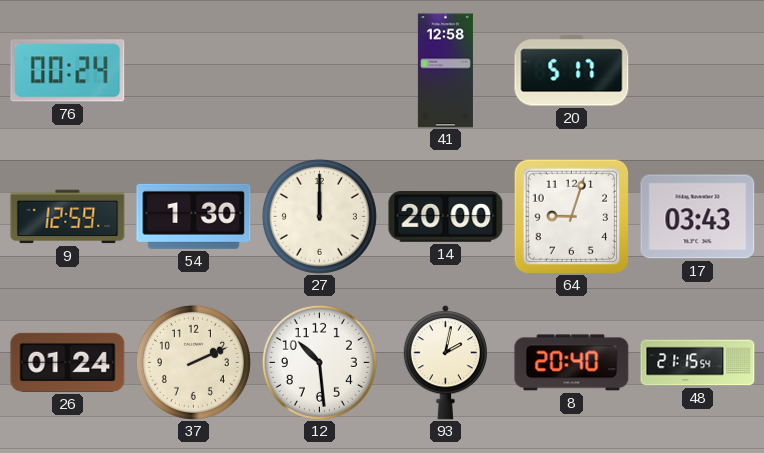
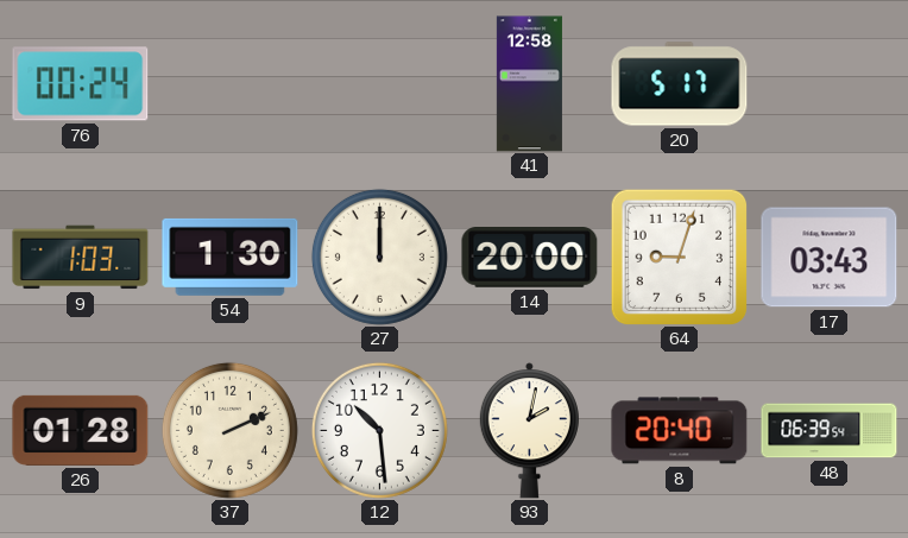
9: 12:59 -> 1:03 (81, 258)
26: 01:24 -> 01:28 (81, 430)
48: 21:15 -> 06:39 (830, 431)
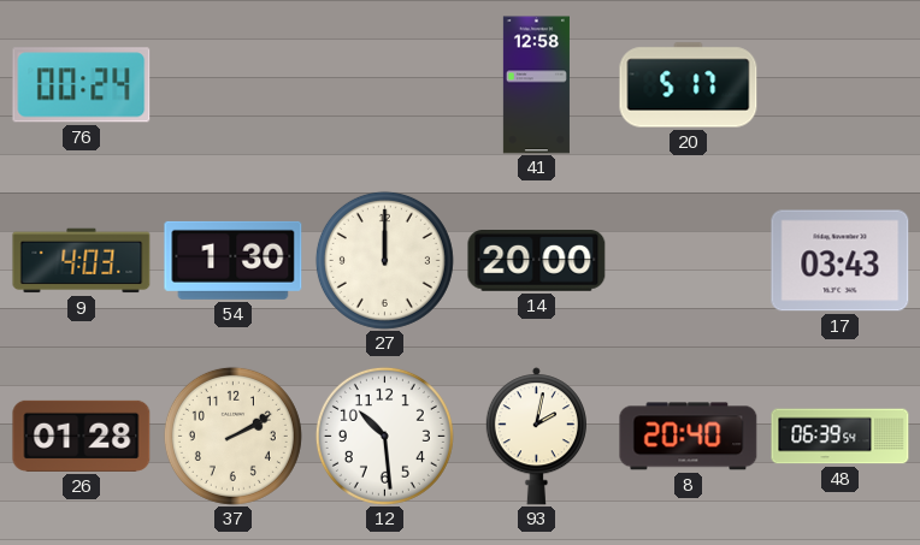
9: 1:03 -> 4:03 (82, 261)
64: 9:03 -> none (679, 257)
37: 2:11 -> 2:10 (232, 436)
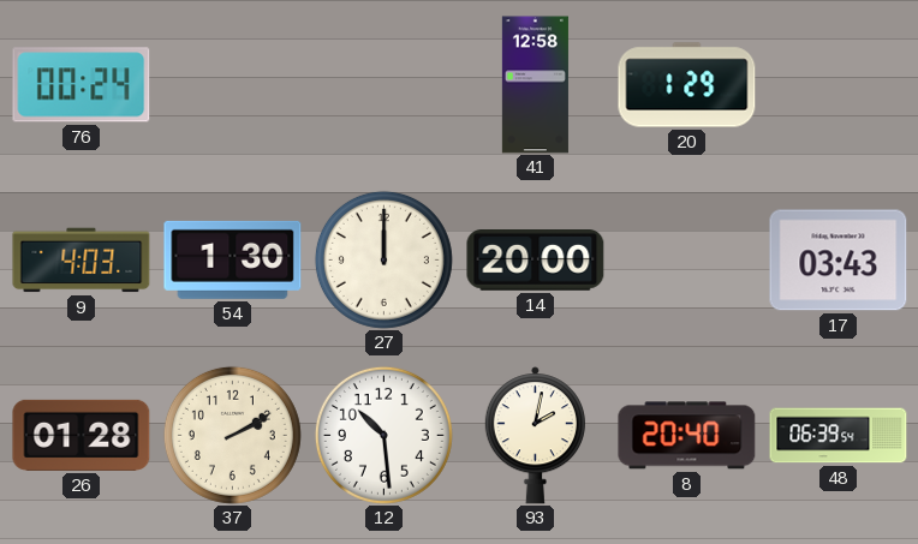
20: 5:17 -> 1:29 (687, 85)
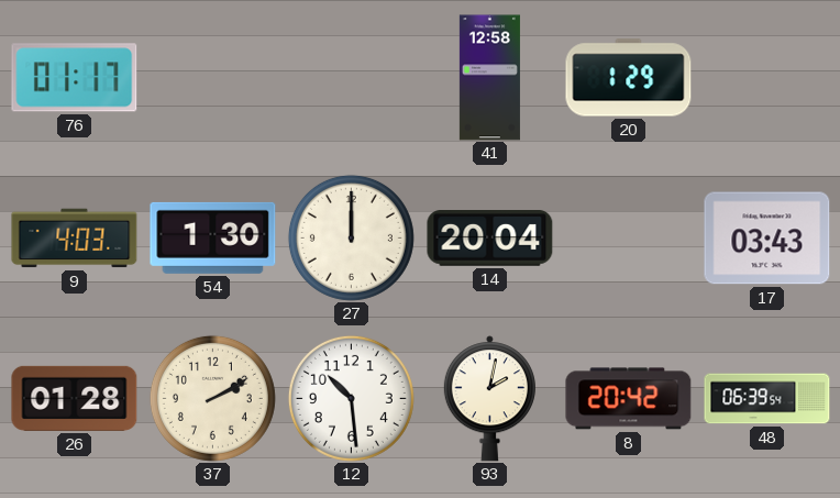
76: 00:24 -> 01:17 (75, 78)
14: 20:00 -> 20:04 (490, 239)
8: 20:40 -> 20:42 (629, 399)
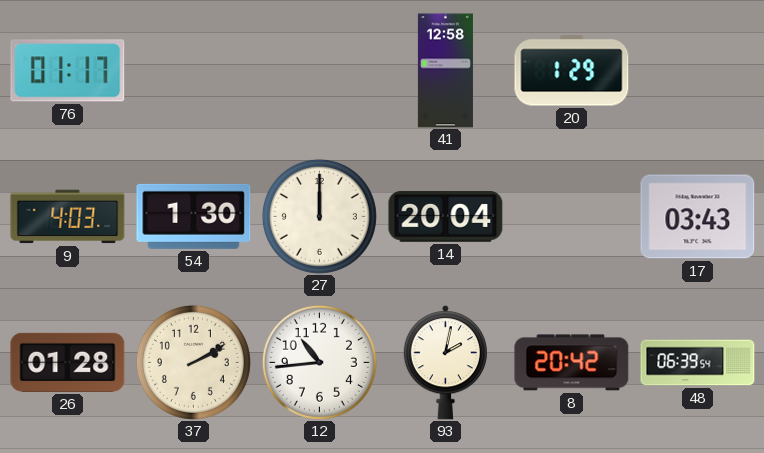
12: 10:29 -> 10:44 (319, 362)
